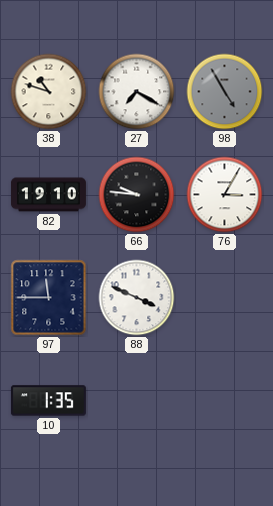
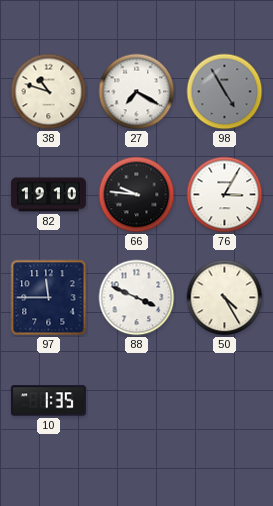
50: none -> 4:25 (225, 298)
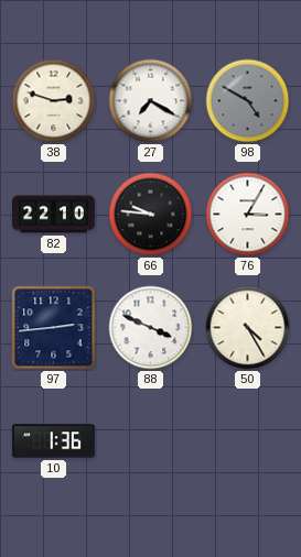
38: 10:48 -> 2:48 (54, 101)
98: 4:55 -> 4:50 (248, 101)
82: 19:10 -> 22:10 (53, 215)
97: 11:45 -> 2:44 (54, 328)
10: 1:35 -> 1:36 (53, 441)
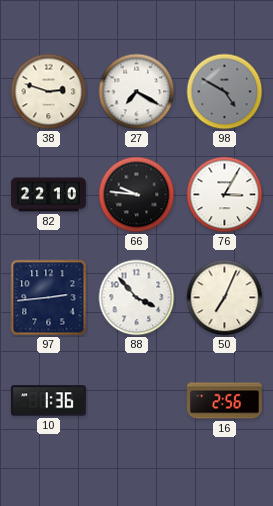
88: 3:49 -> 3:53 (137, 298)
50: 4:25 -> 7:04 (225, 298)
16: none -> 2:56 (224, 401)
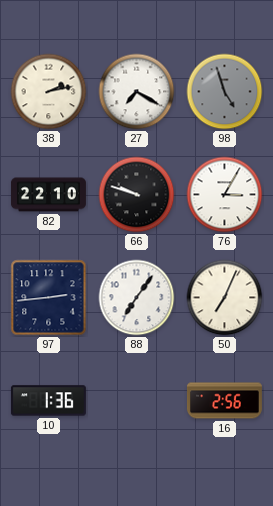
38: 2:48 -> 2:13 (49, 92)
98: 4:50 -> 4:57 (225, 92)
66: 9:46 -> 9:48 (137, 195)
88: 3:53 -> 7:06 (137, 298)
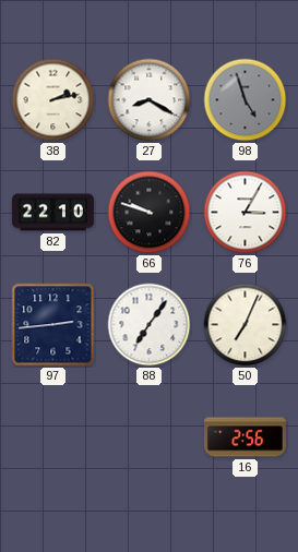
27: 7:20 -> 8:20 (150, 100)
10: 1:36 -> none (48, 401)
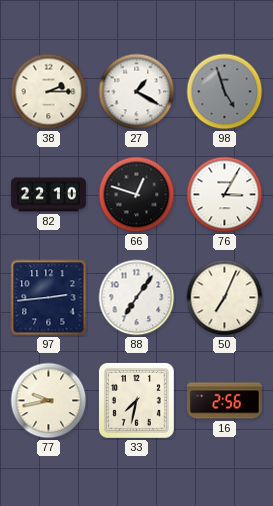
38: 2:13 -> 2:15 (49, 92)
27: 8:20 -> 1:20 (137, 92)
66: 9:48 -> 12:48 (137, 195)
77: none -> 9:43 (49, 401)
33: none -> 7:32 (136, 400)
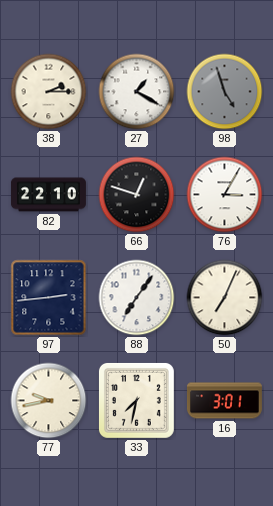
16: 2:56 -> 3:01 (224, 401)
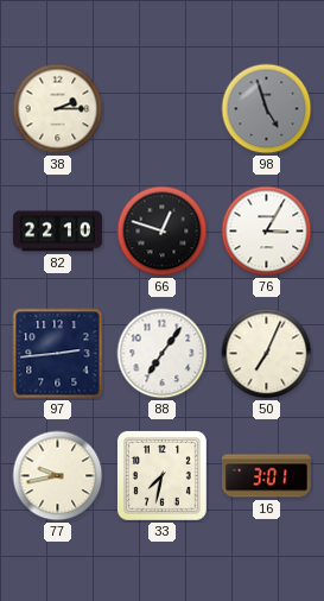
27: 1:20 -> none (137, 92)
